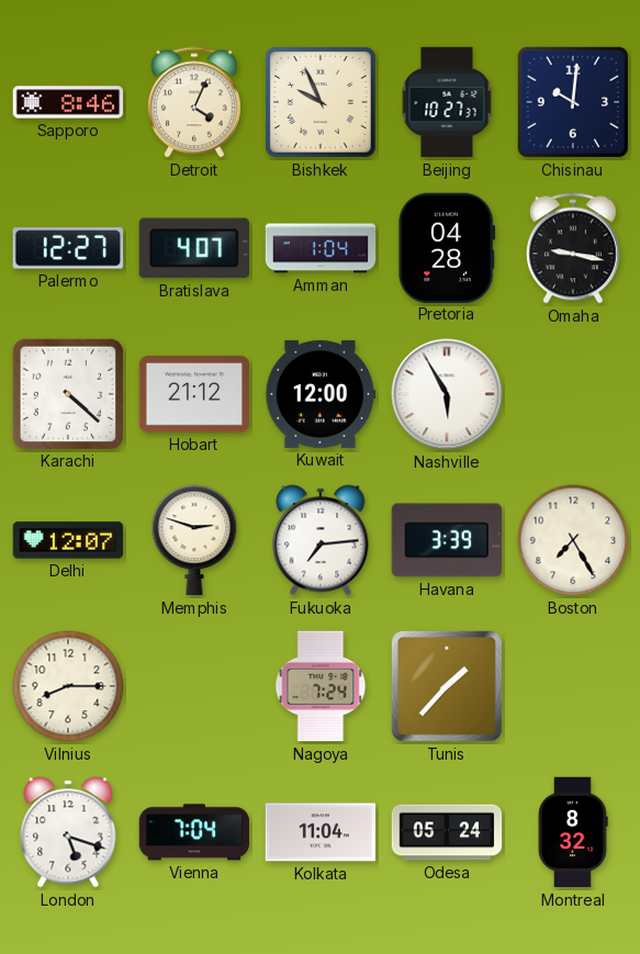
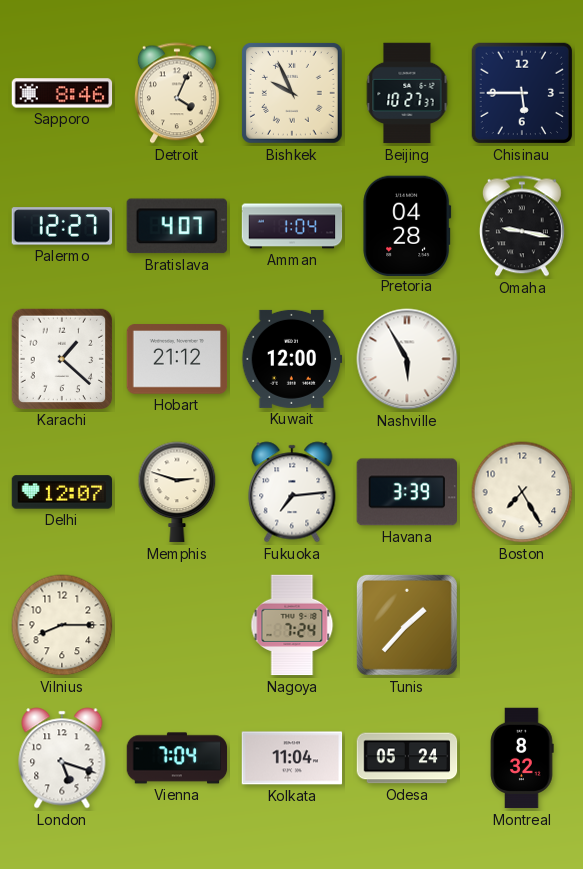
Chisinau: 10:01 -> 5:45 (522, 93)
Karachi: 4:22 -> 1:22 (61, 358)
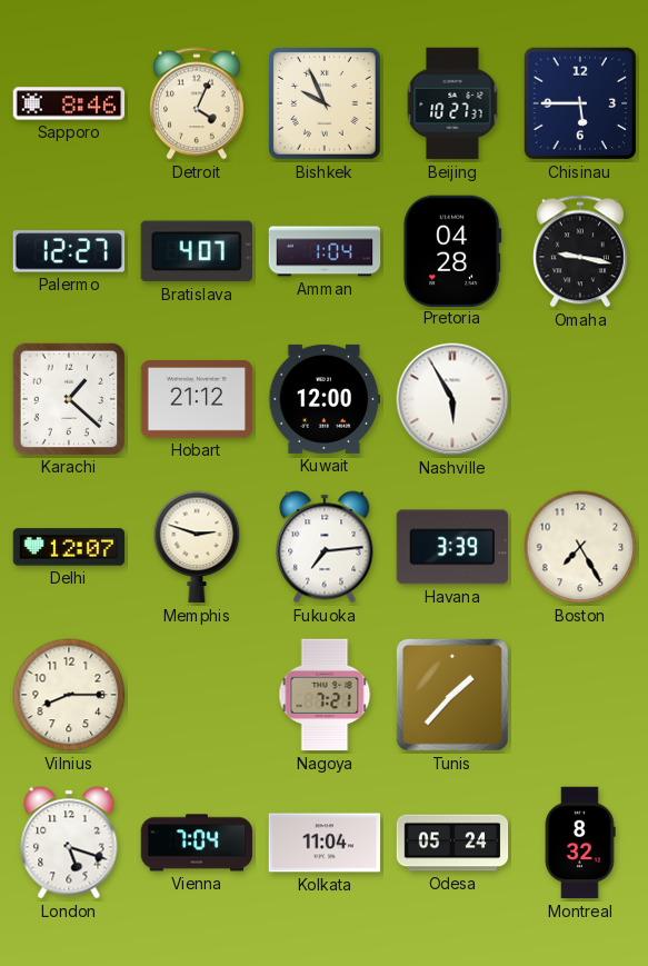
Nagoya: 7:24 -> 7:21 (325, 695)
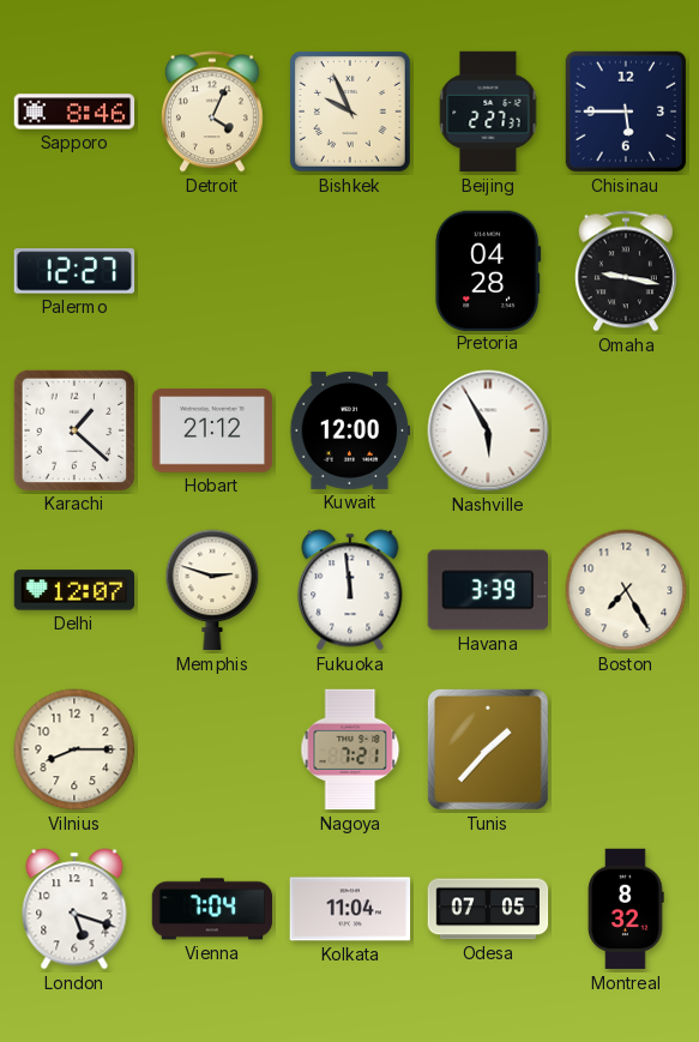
Beijing: 10:27 -> 2:27 (488, 112)
Bratislava: 4:07 -> none (197, 251)
Amman: 1:04 -> none (325, 251)
Fukuoka: 7:14 -> 11:59 (350, 590)
Odesa: 05:24 -> 07:05 (488, 909)
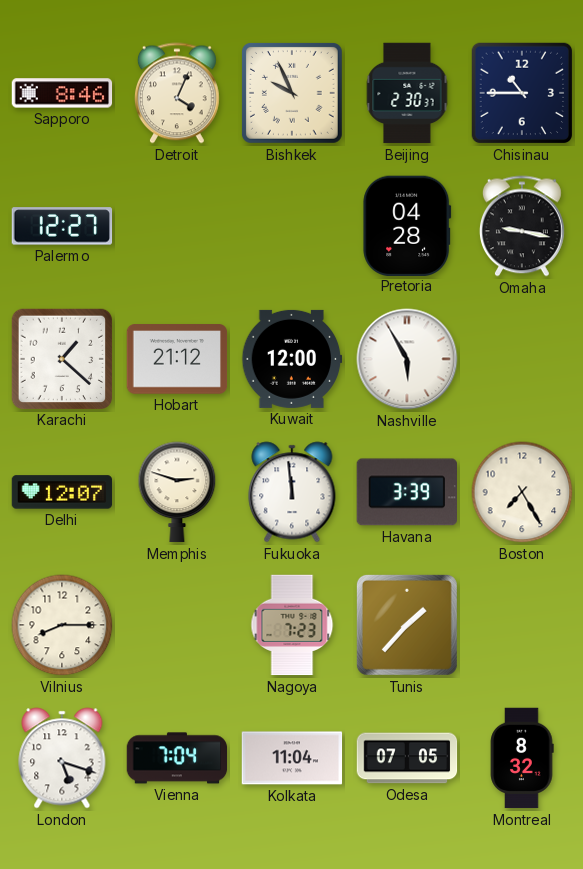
Beijing: 2:27 -> 2:30 (407, 93)
Chisinau: 5:45 -> 10:45 (522, 93)
Nagoya: 7:21 -> 7:23 (292, 625)
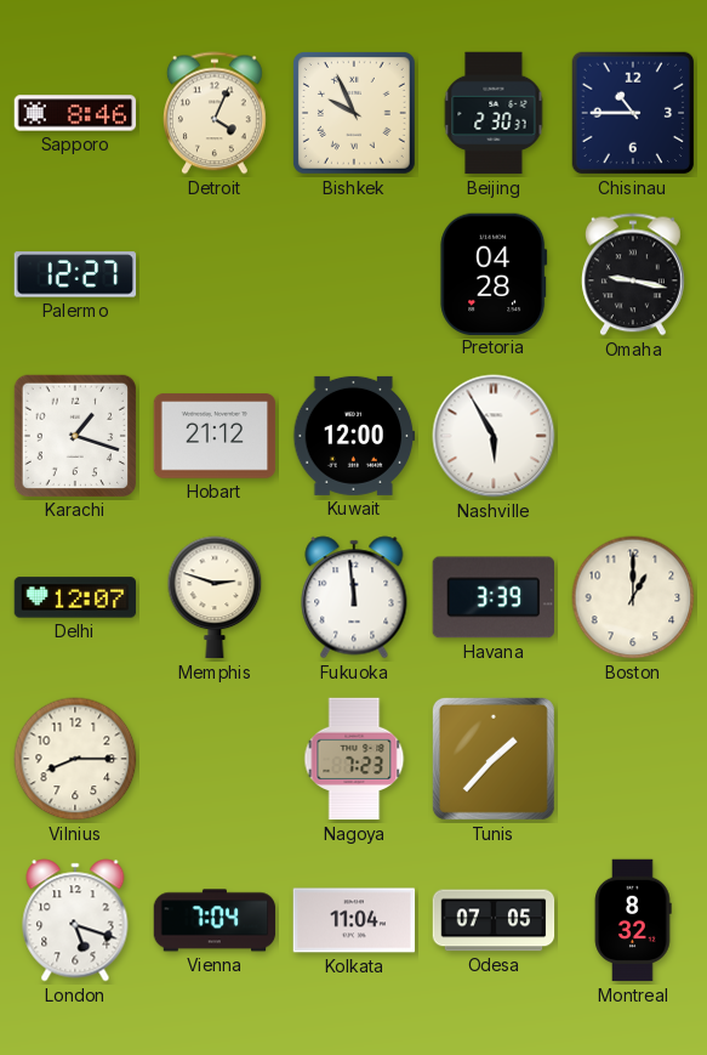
Karachi: 1:22 -> 1:18 (74, 435)
Boston: 7:25 -> 1:00 (633, 597)
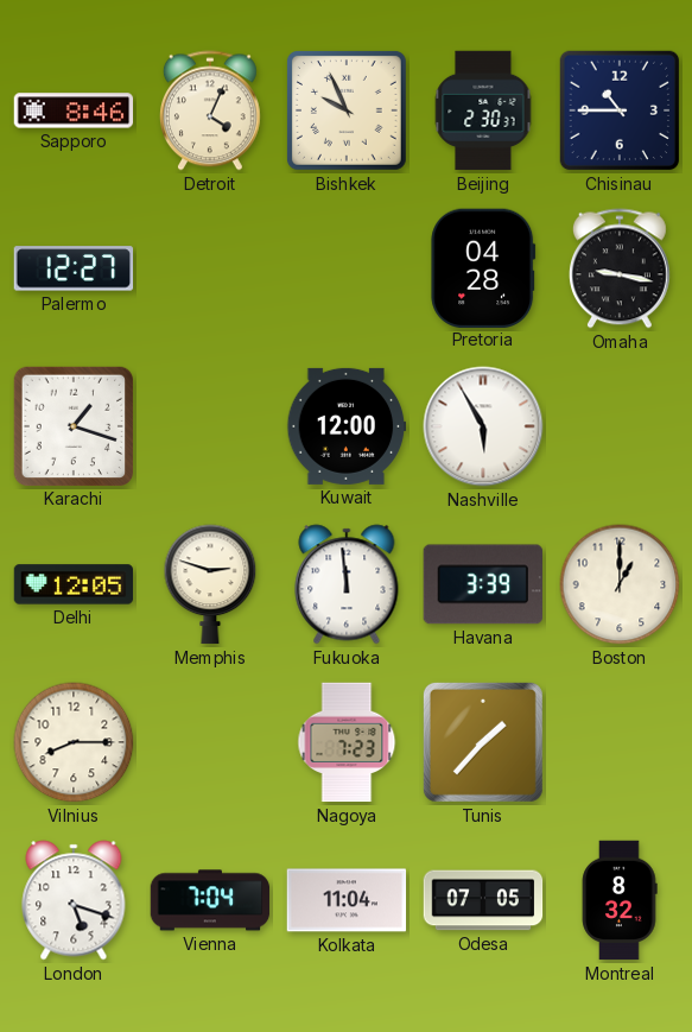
Hobart: 21:12 -> none (215, 436)
Delhi: 12:07 -> 12:05 (74, 584)
